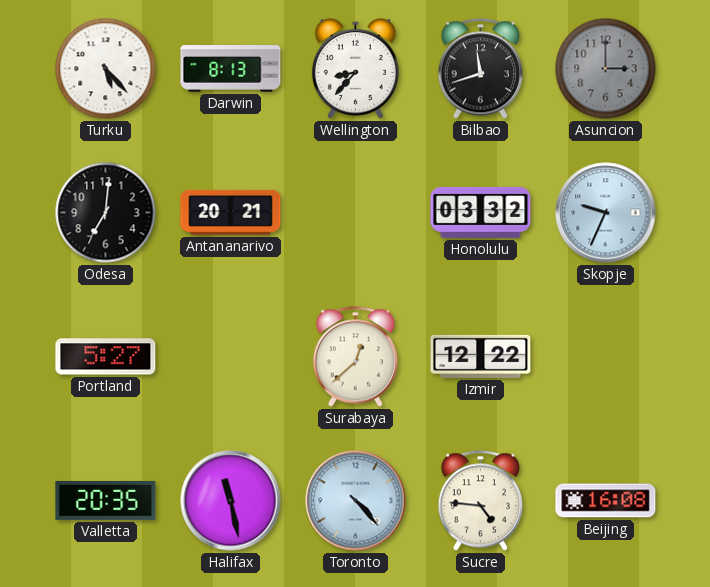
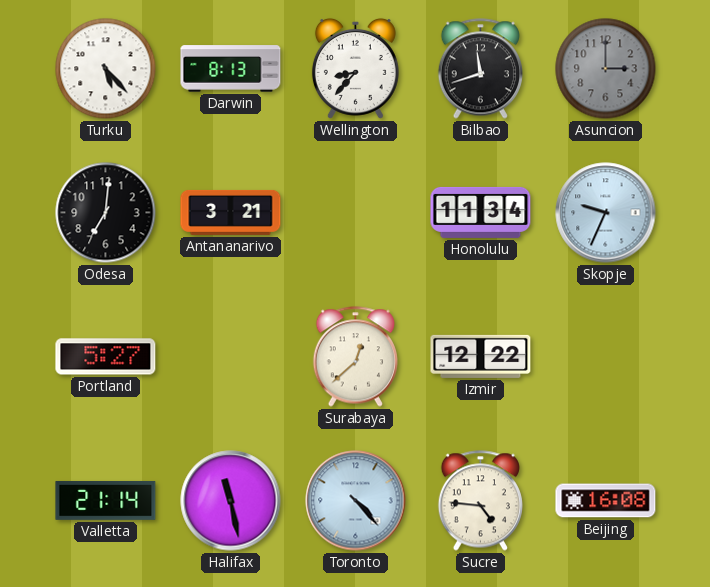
Antananarivo: 20:21 -> 3:21 (231, 212)
Honolulu: 03:32 -> 11:34 (481, 212)
Valletta: 20:35 -> 21:14 (106, 500)
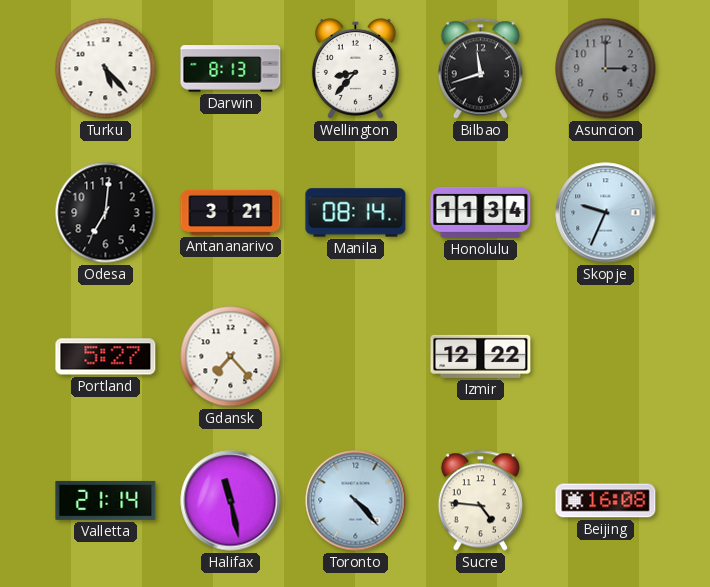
Manila: none -> 08:14 (356, 213)
Gdansk: none -> 7:23 (231, 357)
Surabaya: 12:38 -> none (355, 357)
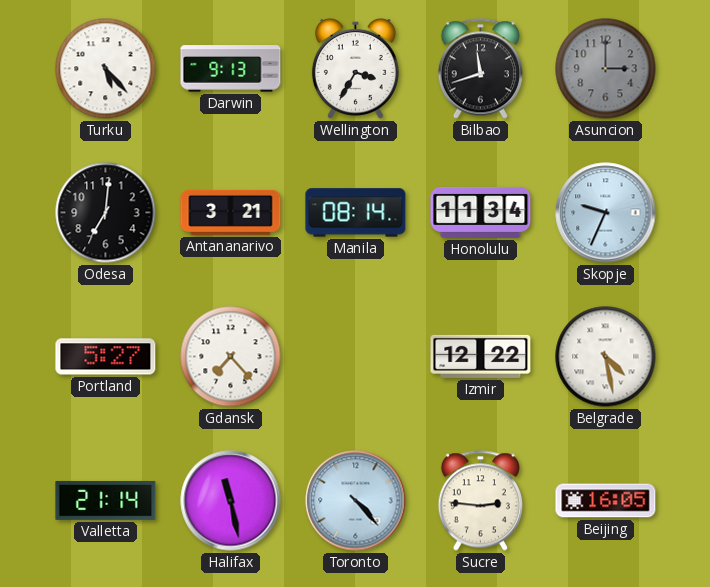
Darwin: 8:13 -> 9:13 (231, 69)
Wellington: 8:37 -> 3:35 (355, 68)
Belgrade: none -> 4:28 (606, 357)
Sucre: 4:46 -> 2:46 (480, 501)
Beijing: 16:08 -> 16:05 (606, 501)
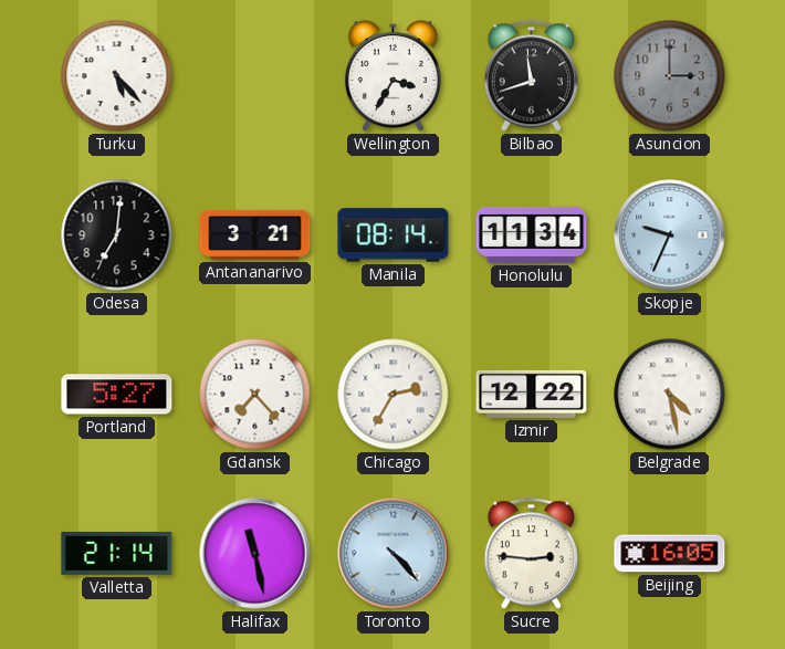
Darwin: 9:13 -> none (231, 69)
Chicago: none -> 2:35 (394, 395)
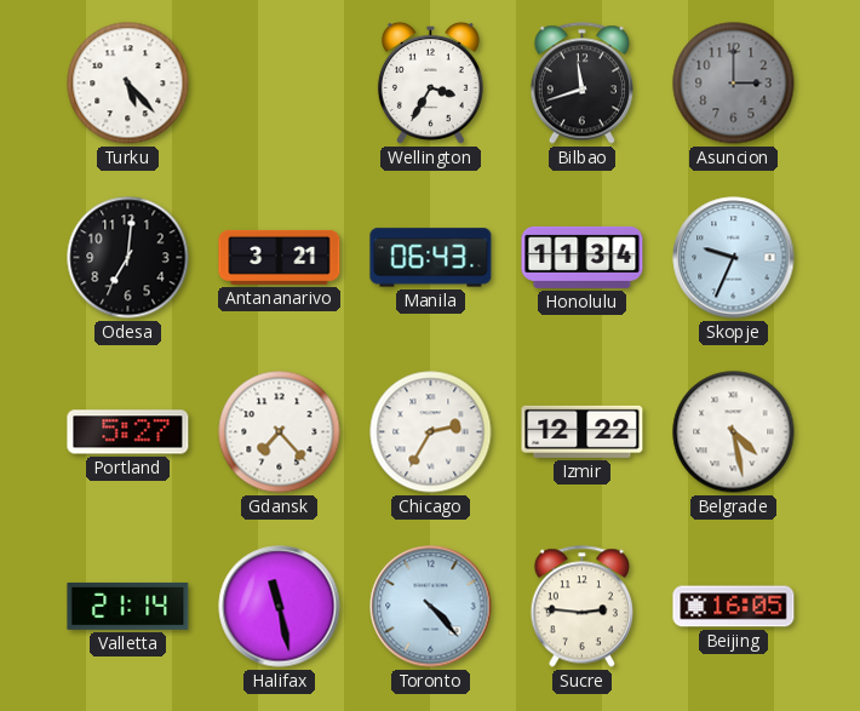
Manila: 08:14 -> 06:43 (431, 258)
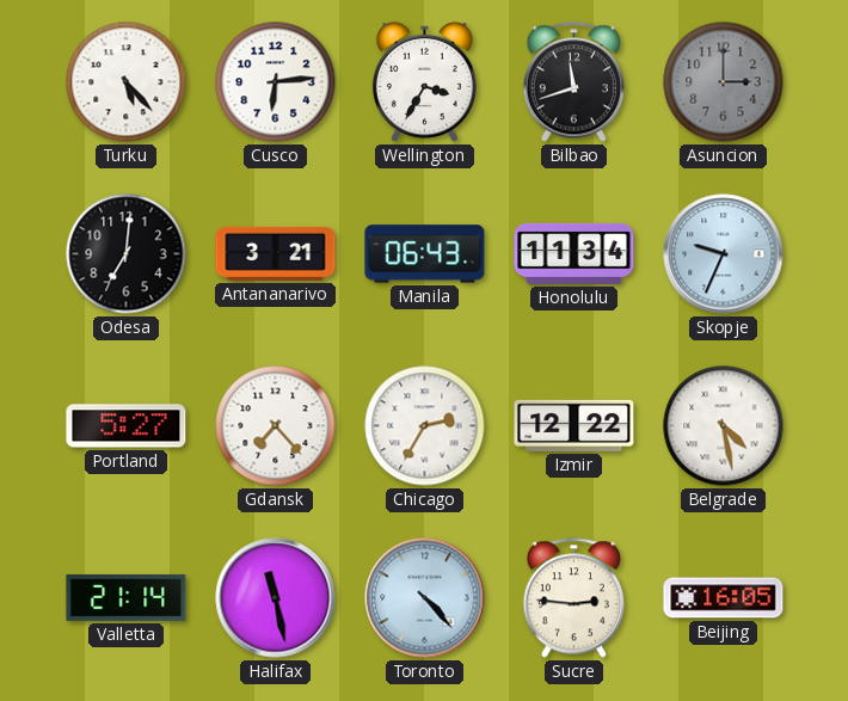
Cusco: none -> 6:14 (276, 82)
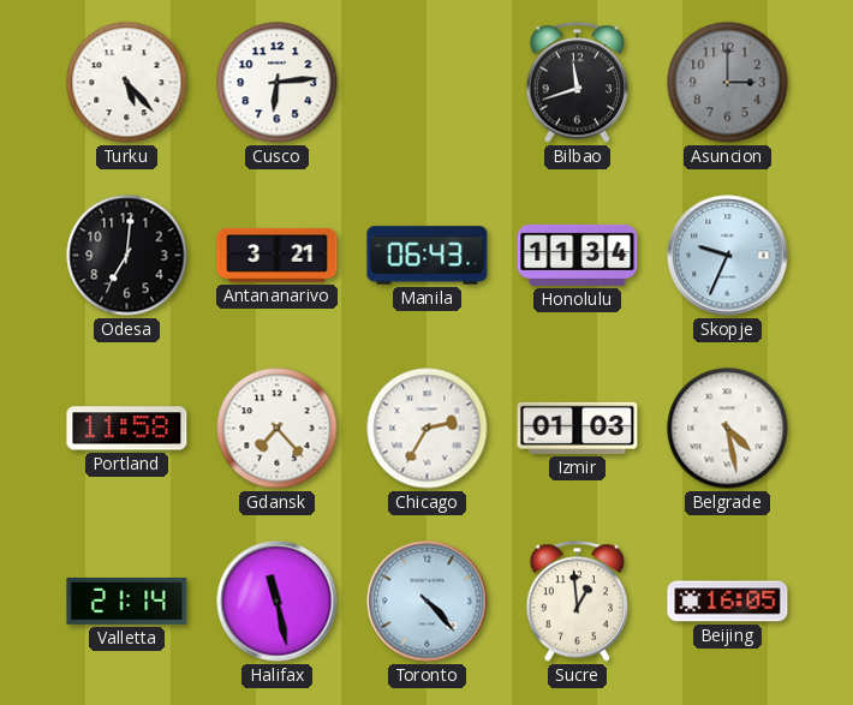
Wellington: 3:35 -> none (424, 81)
Portland: 5:27 -> 11:58 (127, 429)
Izmir: 12:22 -> 01:03 (578, 428)
Sucre: 2:46 -> 12:59 (577, 602)
